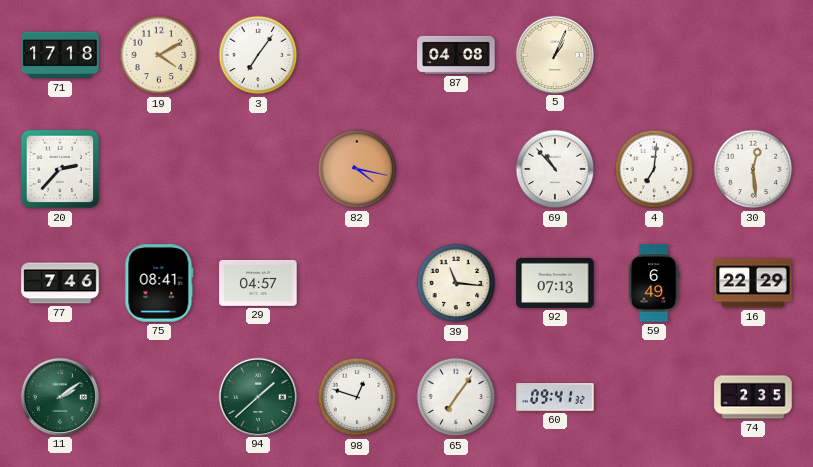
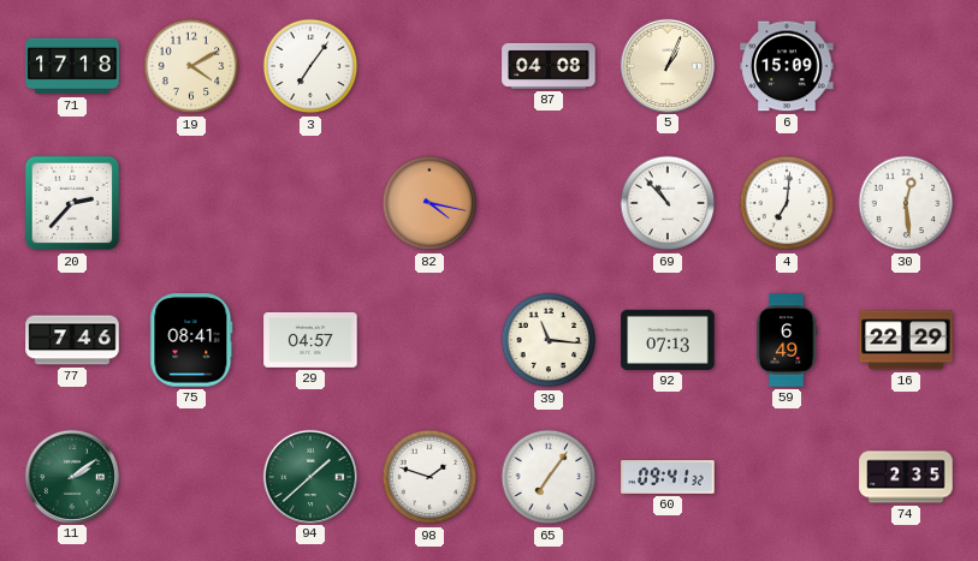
6: none -> 15:09 (787, 66)
98: 12:48 -> 1:48 (429, 477)
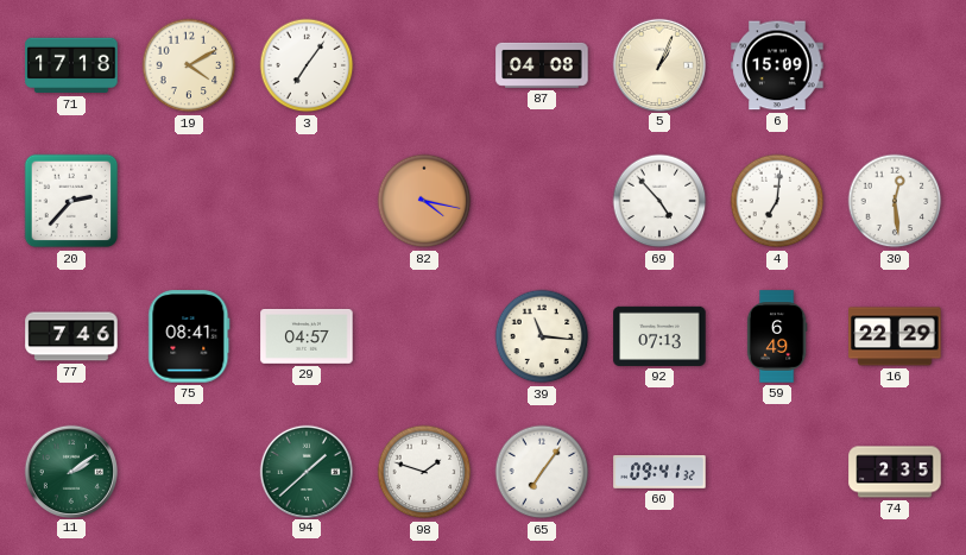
69: 10:53 -> 4:53 (659, 201)
